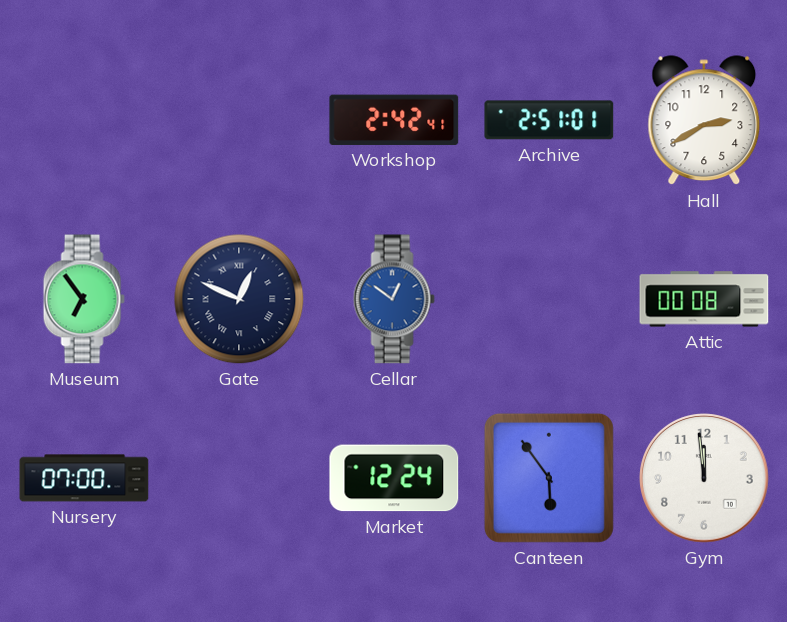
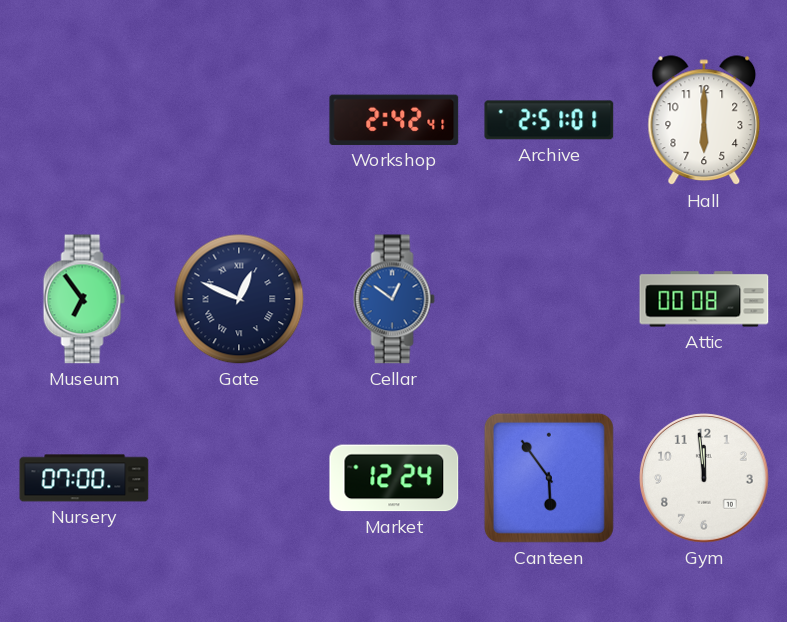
Hall: 2:40 -> 6:00 (704, 121)
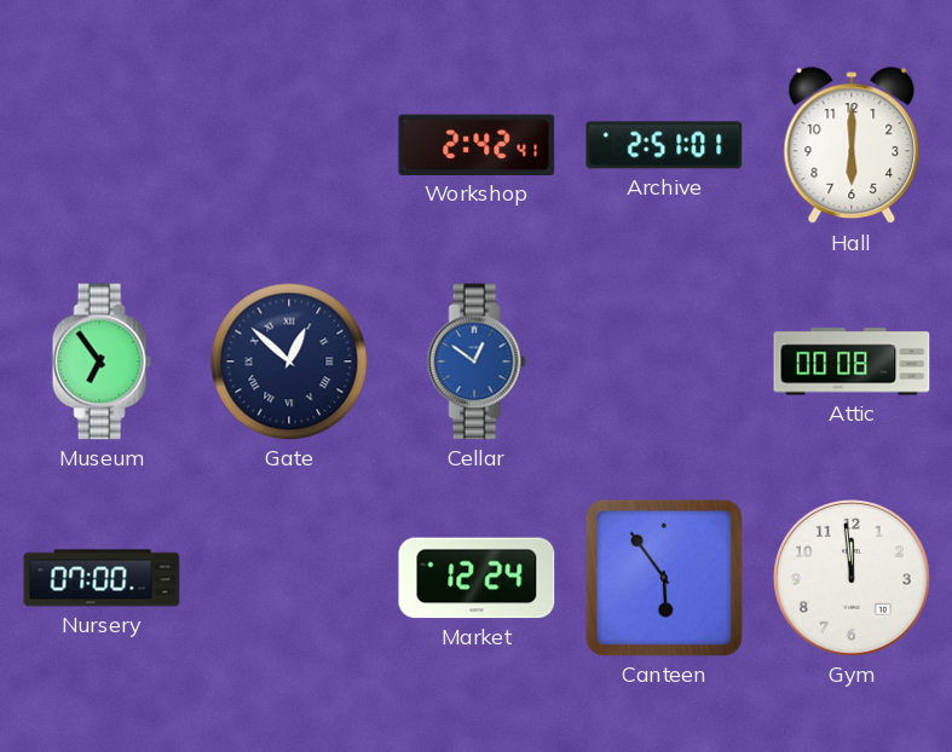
Gate: 12:49 -> 12:52 (289, 361)
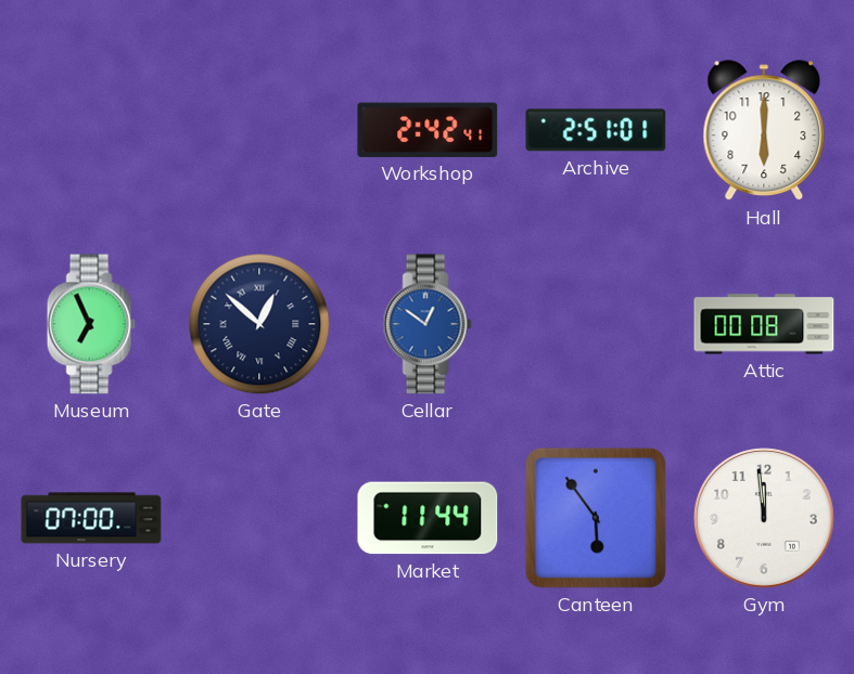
Museum: 6:54 -> 6:56 (91, 324)
Market: 12:24 -> 11:44 (428, 518)
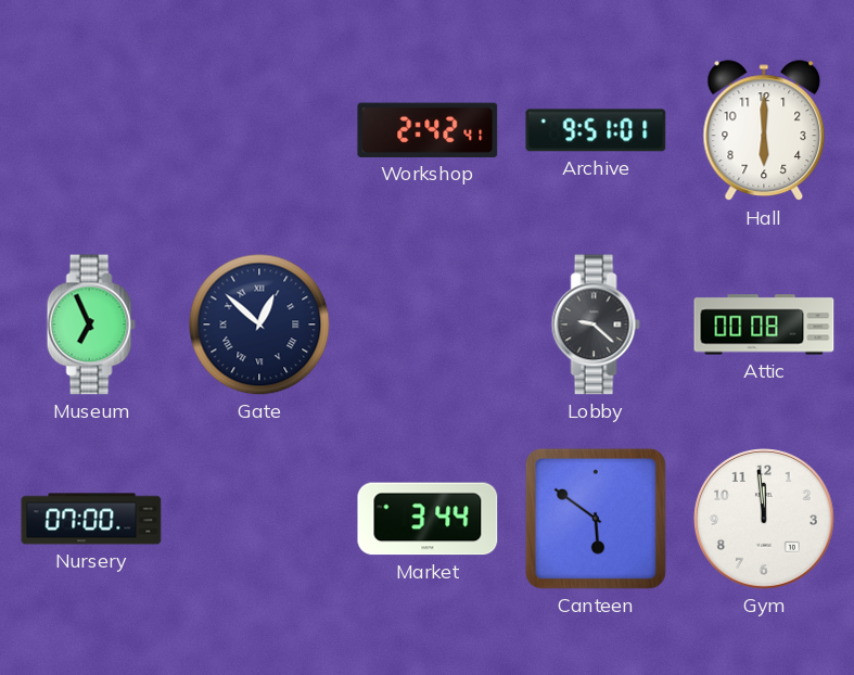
Archive: 2:51 -> 9:51 (596, 130)
Cellar: 12:51 -> none (428, 324)
Lobby: none -> 9:22 (596, 324)
Market: 11:44 -> 3:44 (428, 519)
Canteen: 5:54 -> 5:51 (596, 519)
